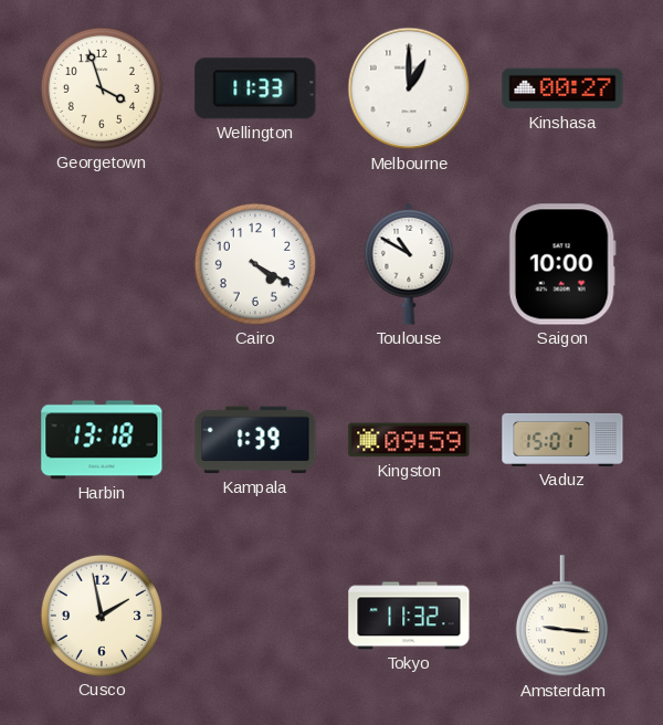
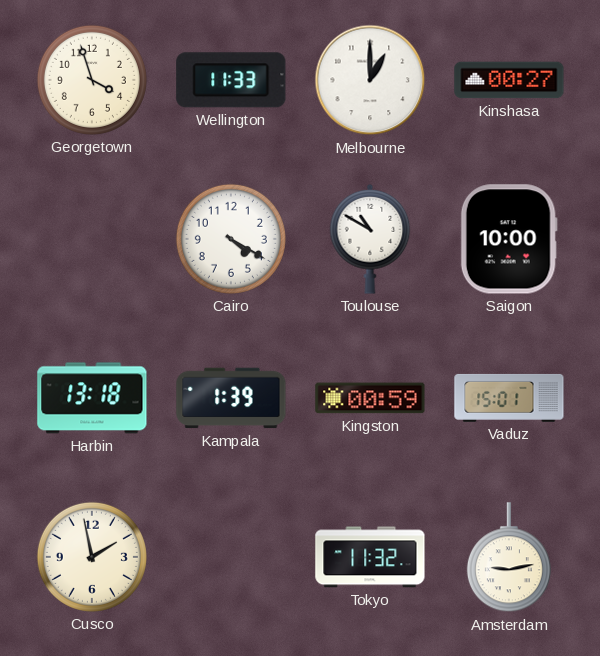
Kingston: 09:59 -> 00:59 (370, 398)
Amsterdam: 9:16 -> 9:13 (509, 558)
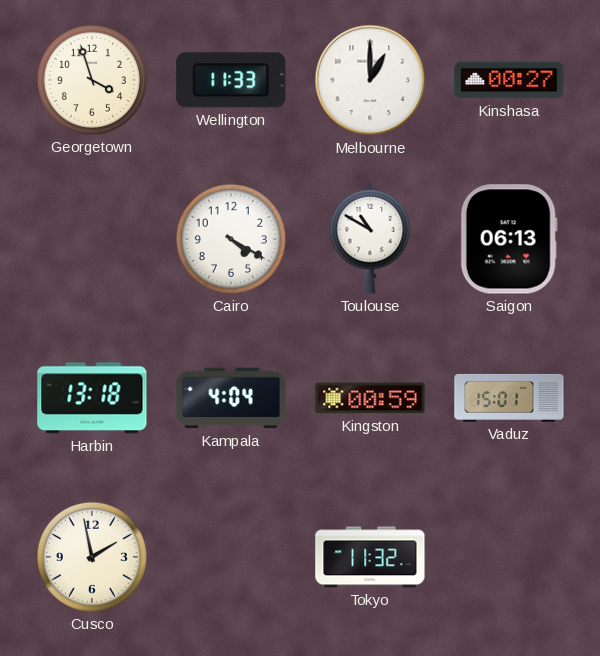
Saigon: 10:00 -> 06:13 (509, 239)
Kampala: 1:39 -> 4:04 (231, 398)
Amsterdam: 9:13 -> none (509, 558)
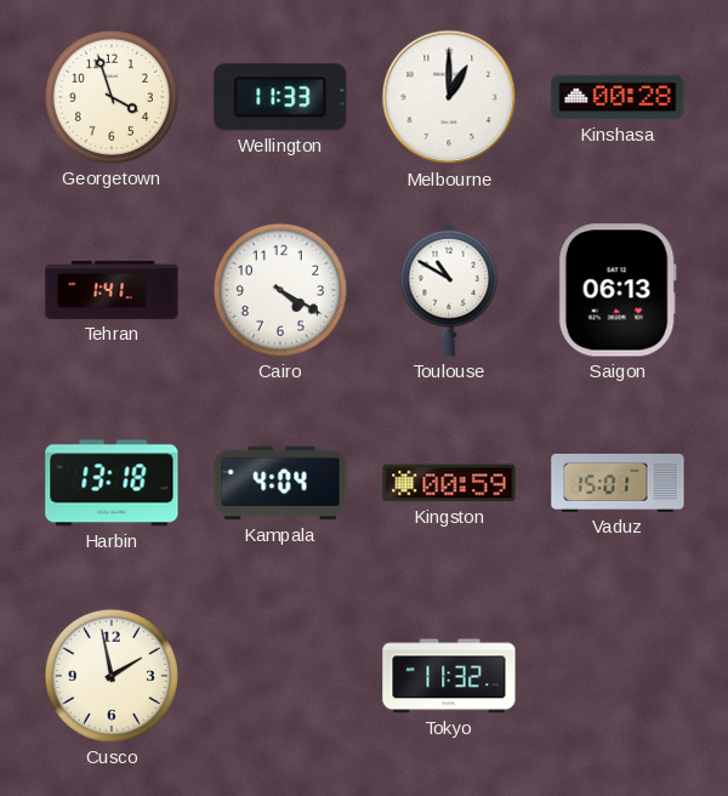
Kinshasa: 00:27 -> 00:28 (618, 97)
Tehran: none -> 1:41 (112, 290)
